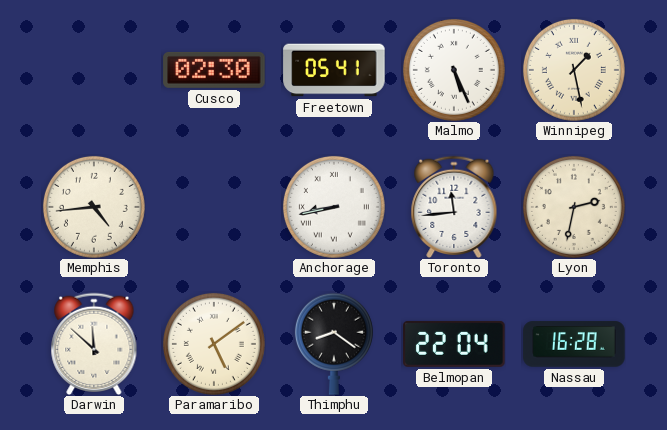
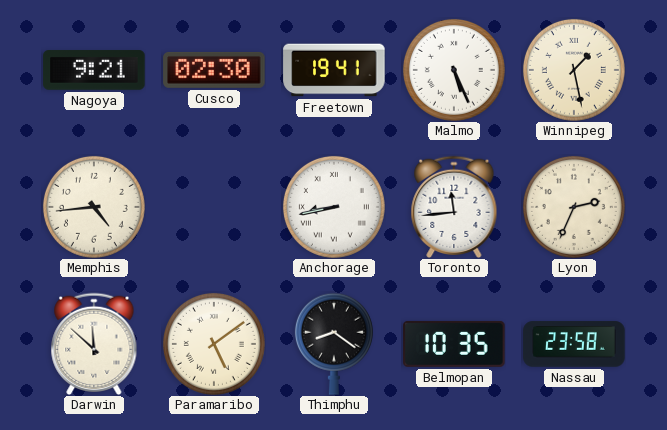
Nagoya: none -> 9:21 (94, 70)
Freetown: 05:41 -> 19:41 (334, 70)
Lyon: 2:32 -> 2:34 (574, 207)
Belmopan: 22:04 -> 10:35 (454, 344)
Nassau: 16:28 -> 23:58 (574, 344)
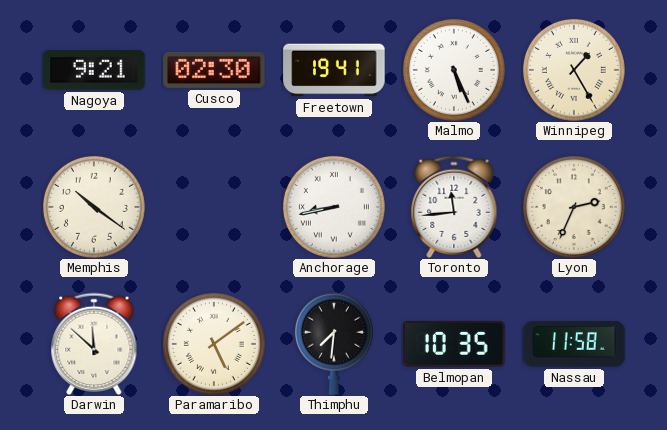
Winnipeg: 1:28 -> 1:25 (574, 70)
Memphis: 4:44 -> 10:21 (94, 207)
Thimphu: 8:21 -> 7:31 (334, 344)
Nassau: 23:58 -> 11:58 (574, 344)
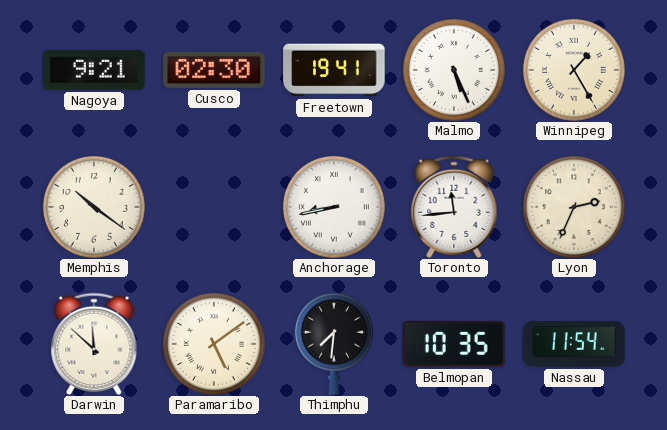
Nassau: 11:58 -> 11:54 (574, 344)
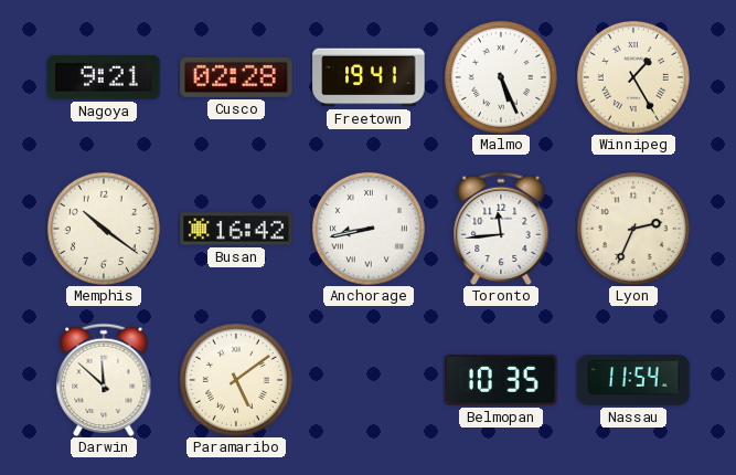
Cusco: 02:30 -> 02:28 (236, 77)
Busan: none -> 16:42 (236, 229)
Thimphu: 7:31 -> none (334, 344)
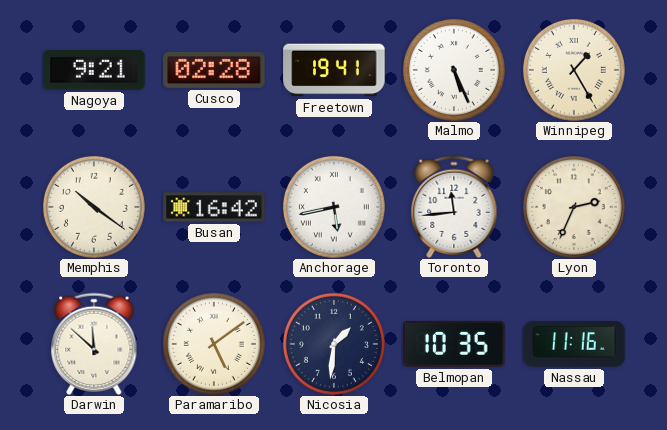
Anchorage: 8:43 -> 5:43 (334, 207)
Nicosia: none -> 1:31 (334, 344)
Nassau: 11:54 -> 11:16 (574, 344)
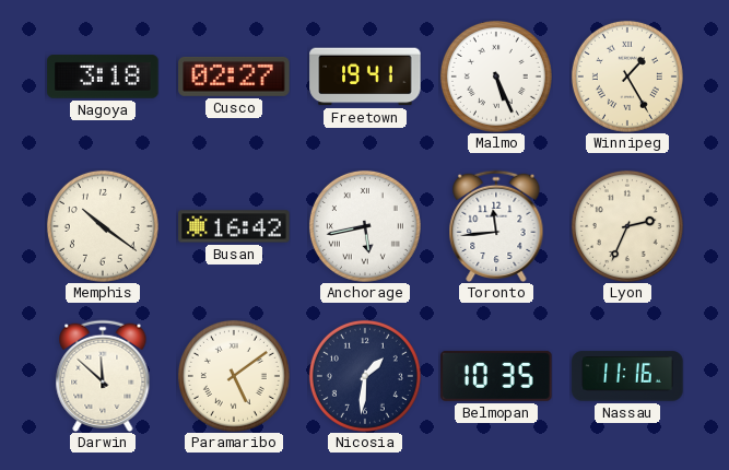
Nagoya: 9:21 -> 3:18 (103, 77)
Cusco: 02:28 -> 02:27 (234, 77)
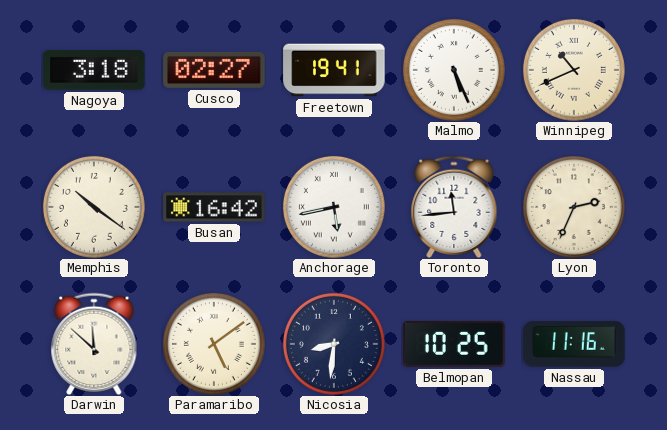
Winnipeg: 1:25 -> 10:41 (574, 70)
Nicosia: 1:31 -> 8:31 (334, 344)
Belmopan: 10:35 -> 10:25 (454, 344)
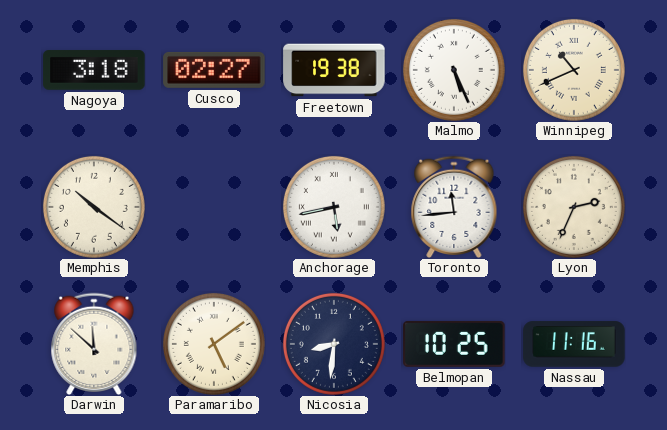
Freetown: 19:41 -> 19:38 (334, 70)
Busan: 16:42 -> none (214, 207)
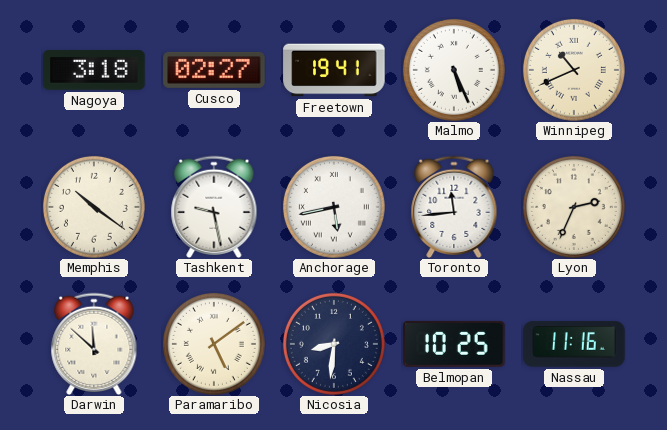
Freetown: 19:38 -> 19:41 (334, 70)
Tashkent: none -> 9:28 (214, 206)
